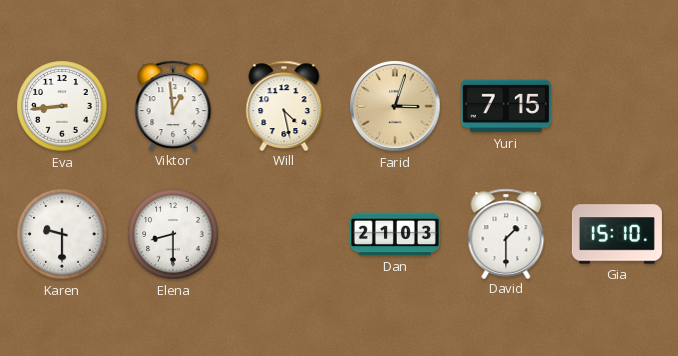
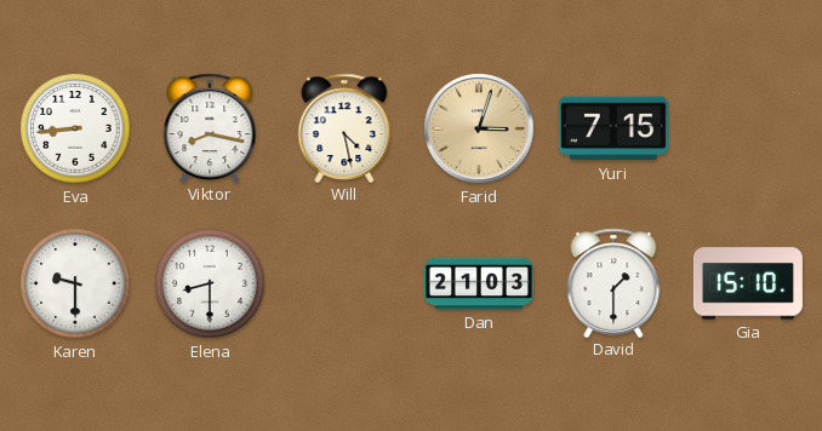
Viktor: 12:59 -> 8:17 (210, 127)
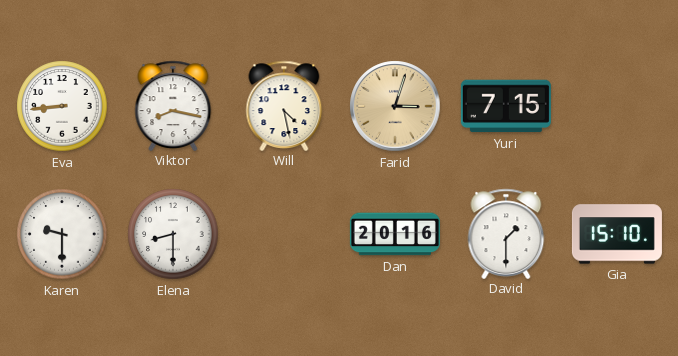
Dan: 21:03 -> 20:16 (395, 234)
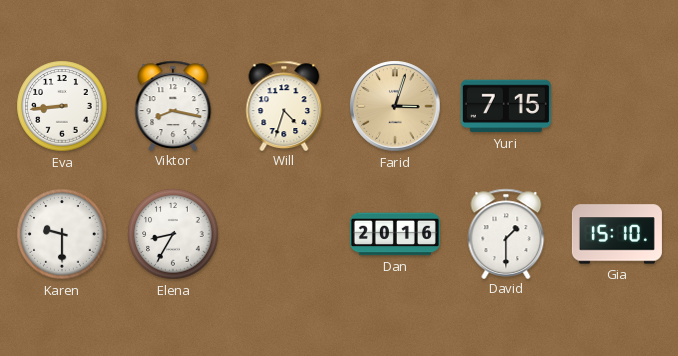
Will: 4:28 -> 4:33 (284, 105)
Elena: 8:30 -> 8:35 (173, 234)
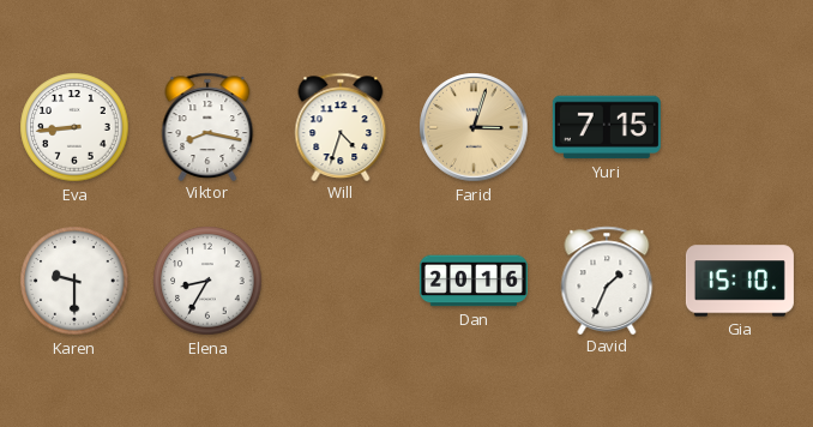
David: 1:30 -> 1:34 (607, 279)
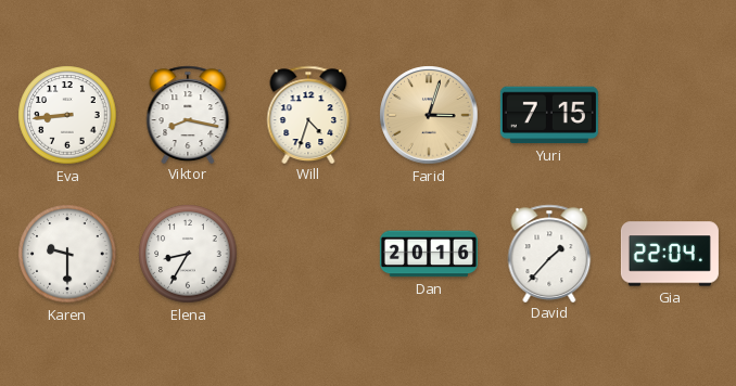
David: 1:34 -> 1:37 (549, 253)
Gia: 15:10 -> 22:04 (670, 254)
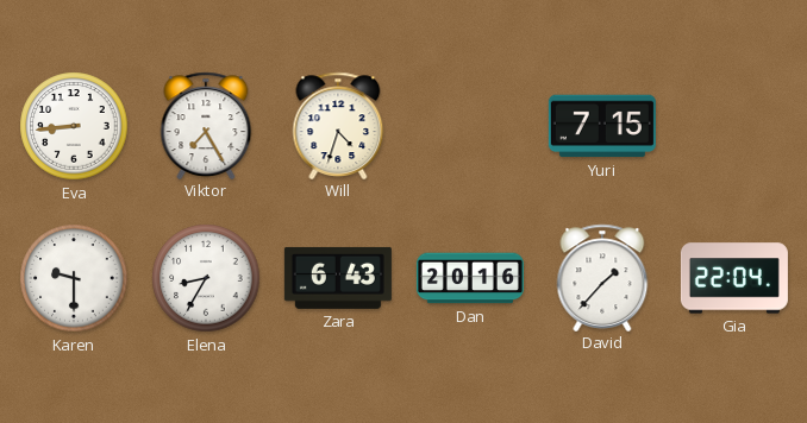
Viktor: 8:17 -> 7:25 (206, 125)
Farid: 3:03 -> none (429, 115)
Zara: none -> 6:43 (338, 278)
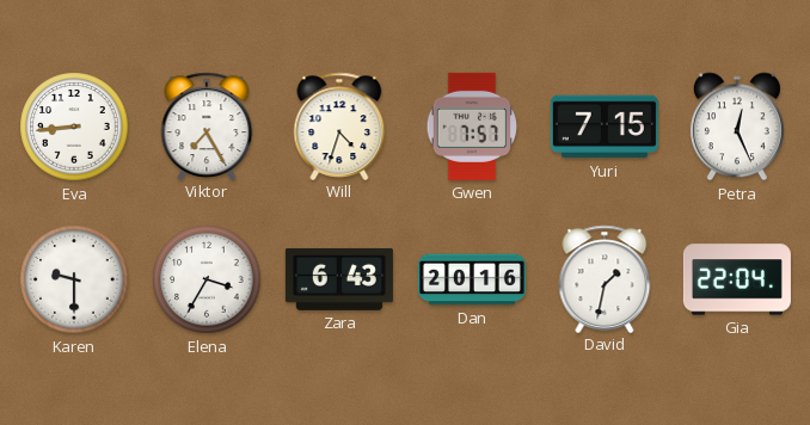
Gwen: none -> 7:57 (472, 127)
Petra: none -> 12:26 (737, 127)
Elena: 8:35 -> 3:35 (207, 279)
David: 1:37 -> 1:32 (605, 278)
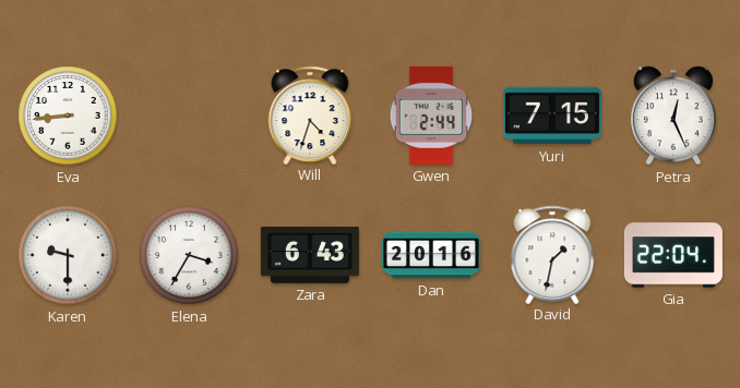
Viktor: 7:25 -> none (207, 125)
Gwen: 7:57 -> 2:44 (431, 116)
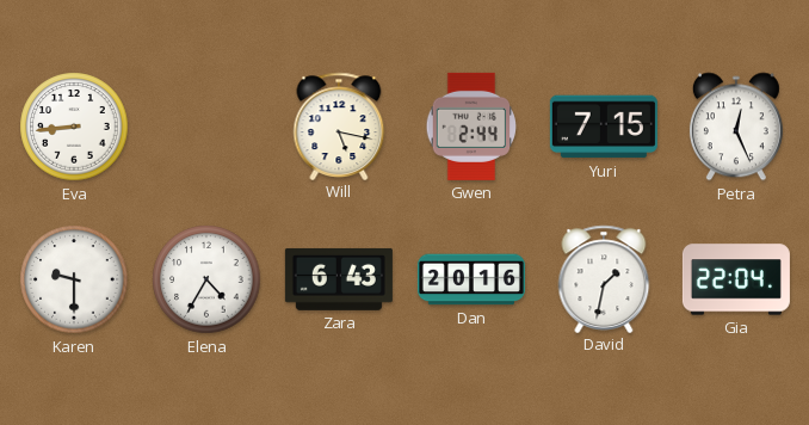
Will: 4:33 -> 5:17 (339, 125)
Elena: 3:35 -> 4:35 (206, 279)
